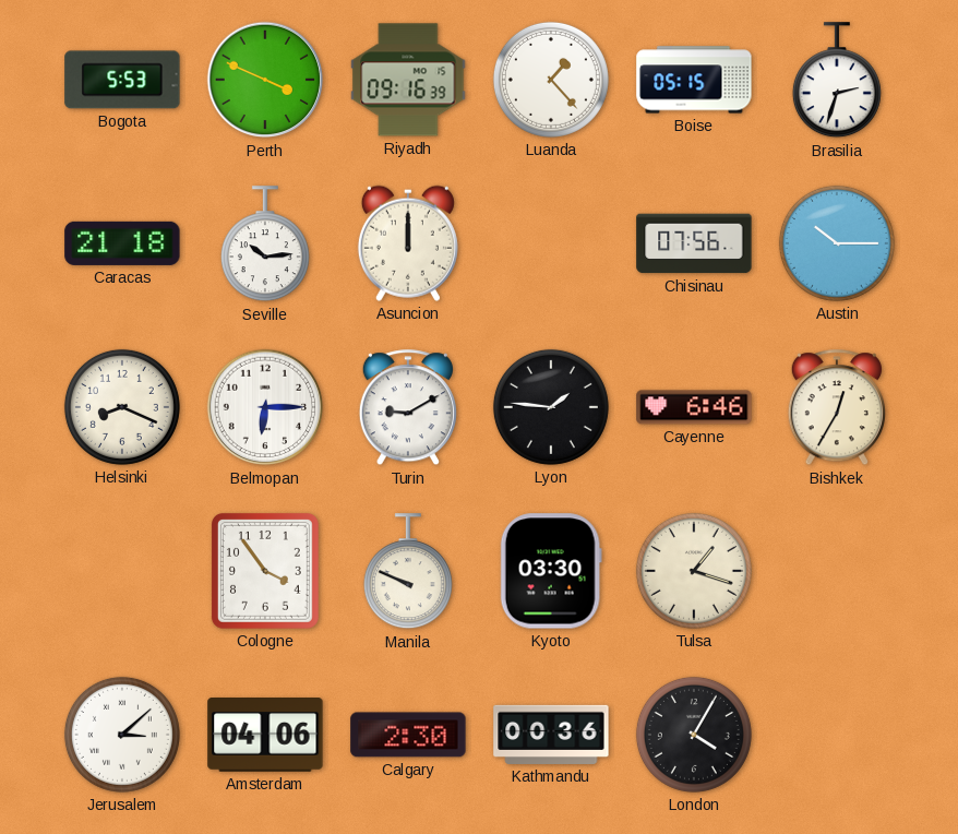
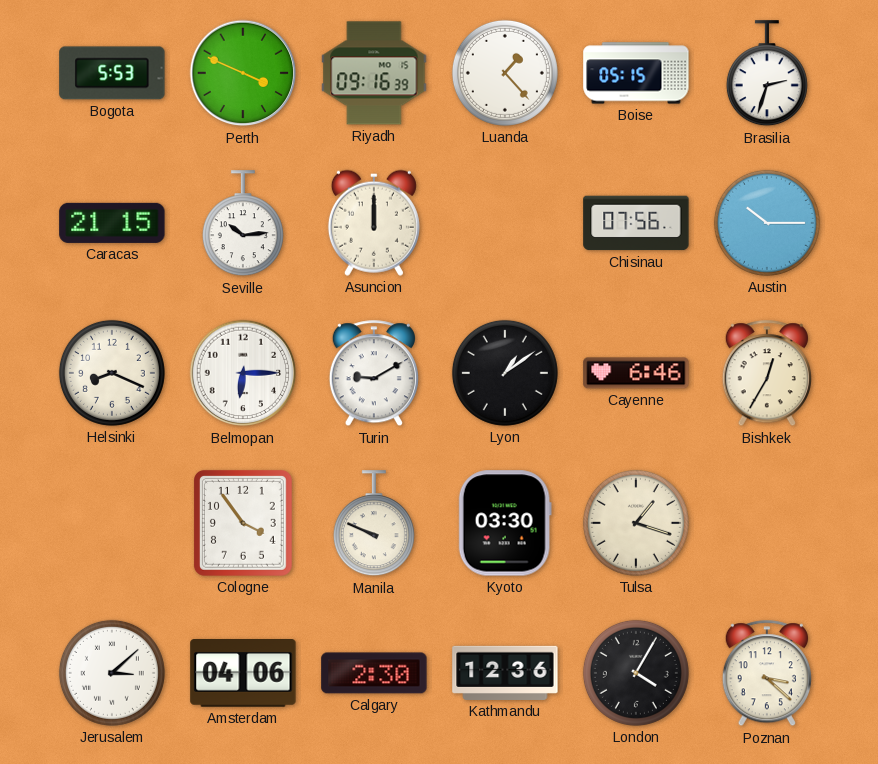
Caracas: 21:18 -> 21:15 (112, 223)
Lyon: 1:46 -> 1:09 (505, 373)
Kathmandu: 00:36 -> 12:36 (505, 673)
Poznan: none -> 3:22 (767, 674)
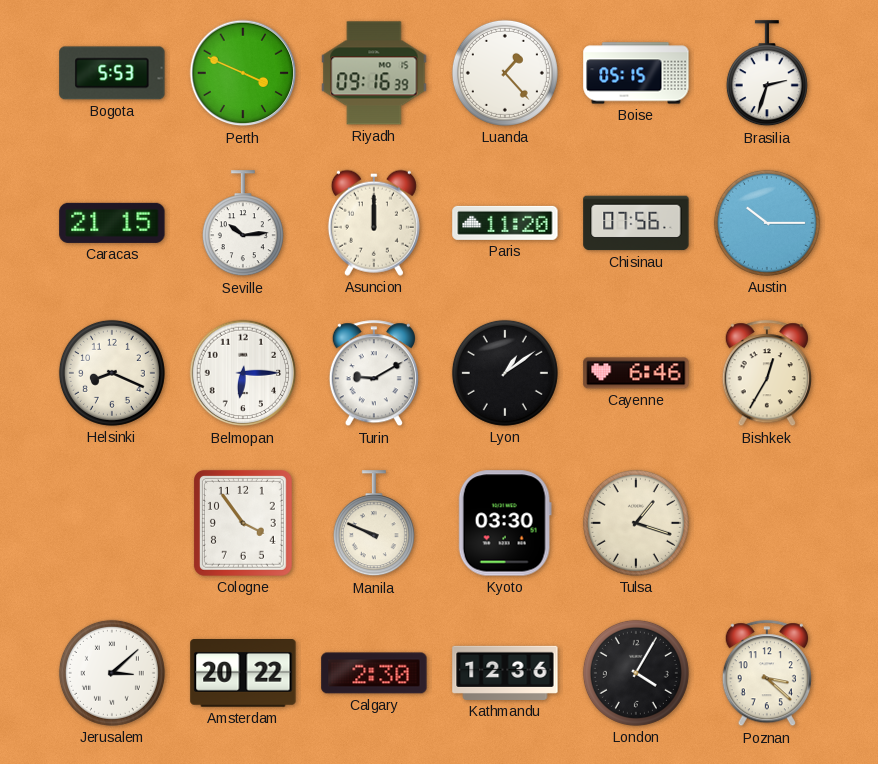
Paris: none -> 11:20 (505, 223)
Amsterdam: 04:06 -> 20:22 (243, 673)
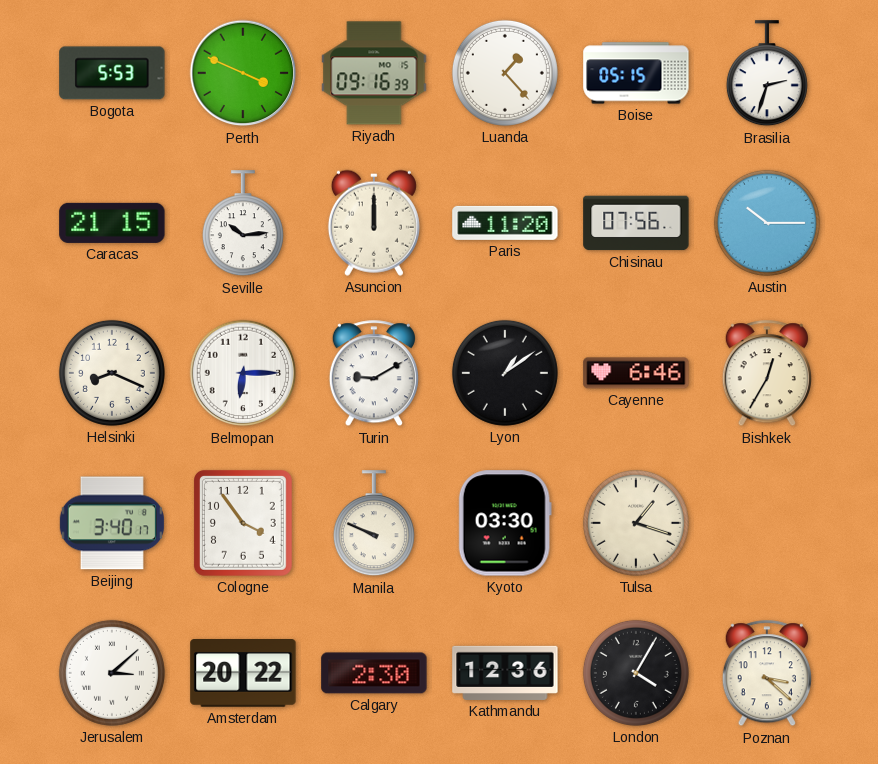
Beijing: none -> 3:40 (112, 523)
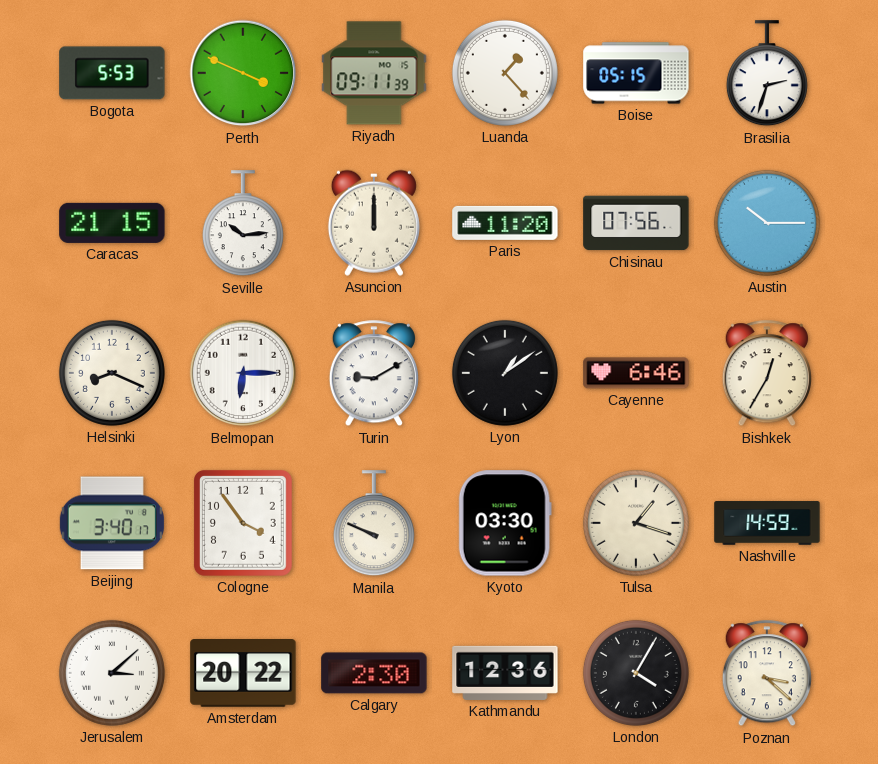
Riyadh: 09:16 -> 09:11 (374, 73)
Nashville: none -> 14:59 (767, 523)
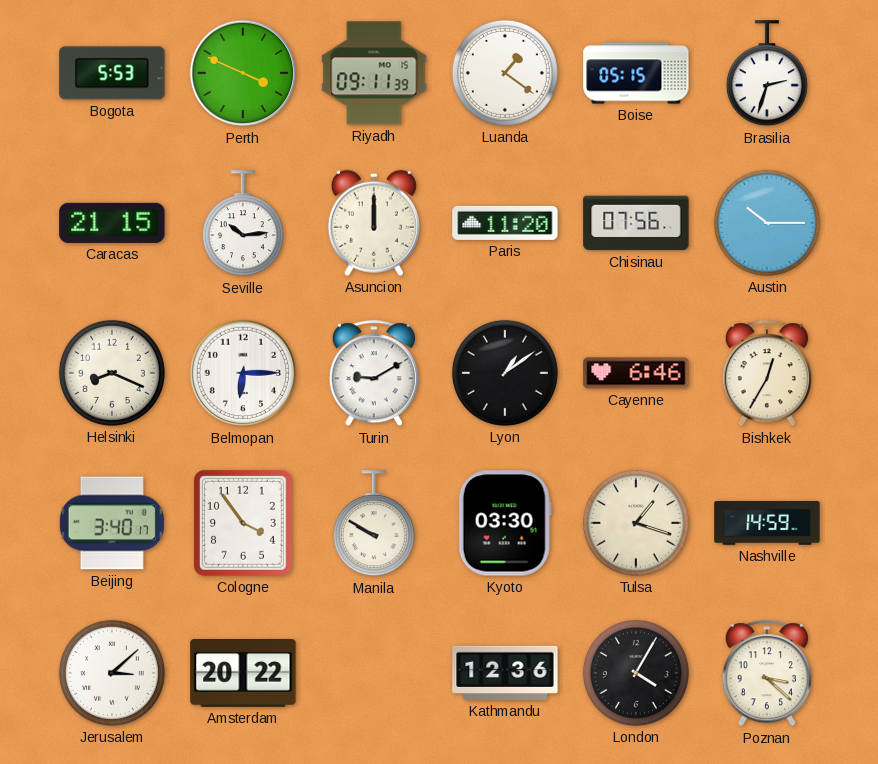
Luanda: 1:23 -> 1:21 (505, 73)
Manila: 9:49 -> 9:50 (374, 524)
Calgary: 2:30 -> none (374, 673)
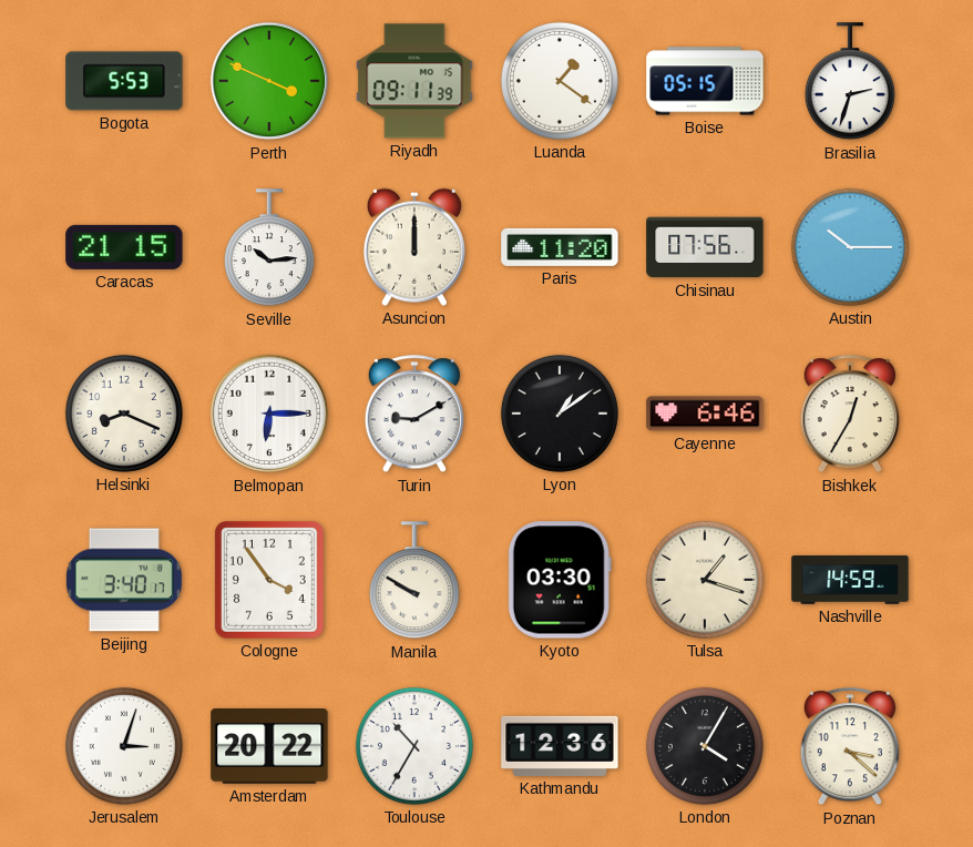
Jerusalem: 3:08 -> 3:03 (124, 746)
Toulouse: none -> 10:35 (414, 746)
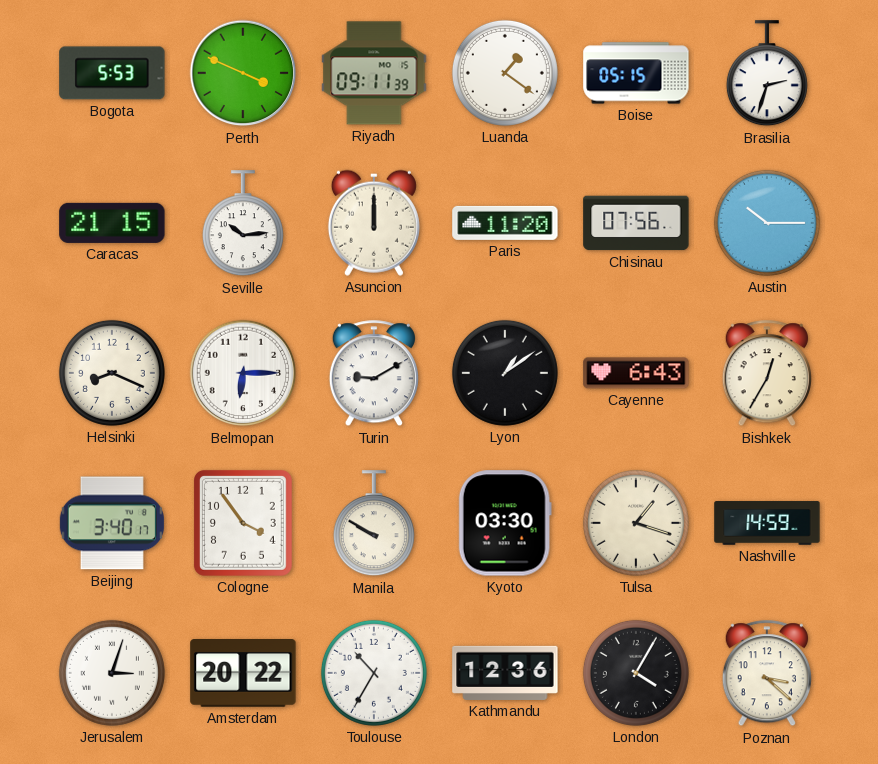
Cayenne: 6:46 -> 6:43 (636, 373)
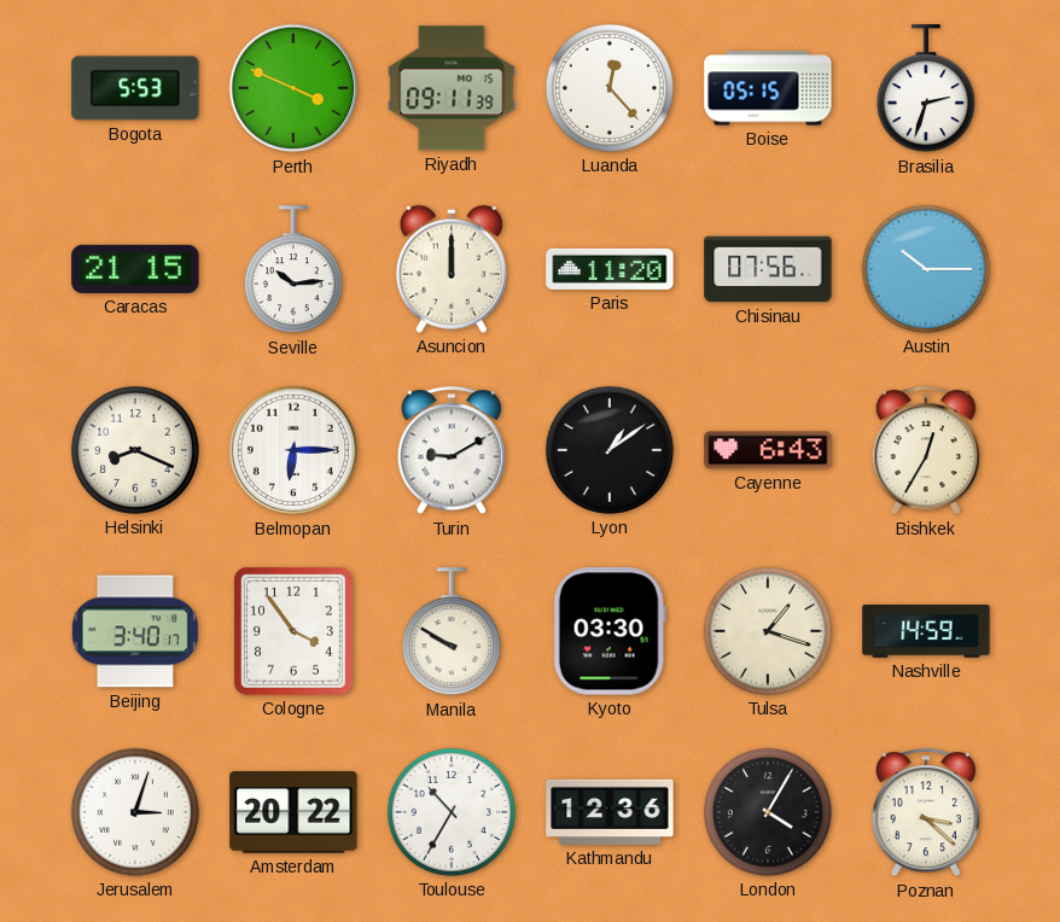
Luanda: 1:21 -> 12:23 (610, 88)
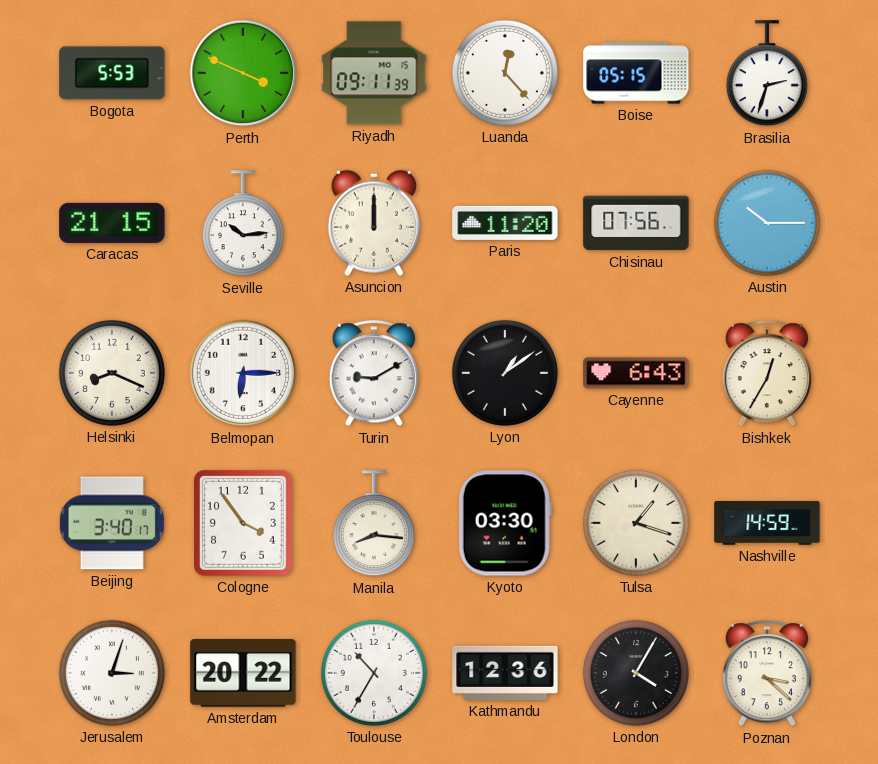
Manila: 9:50 -> 8:16 (374, 524)
